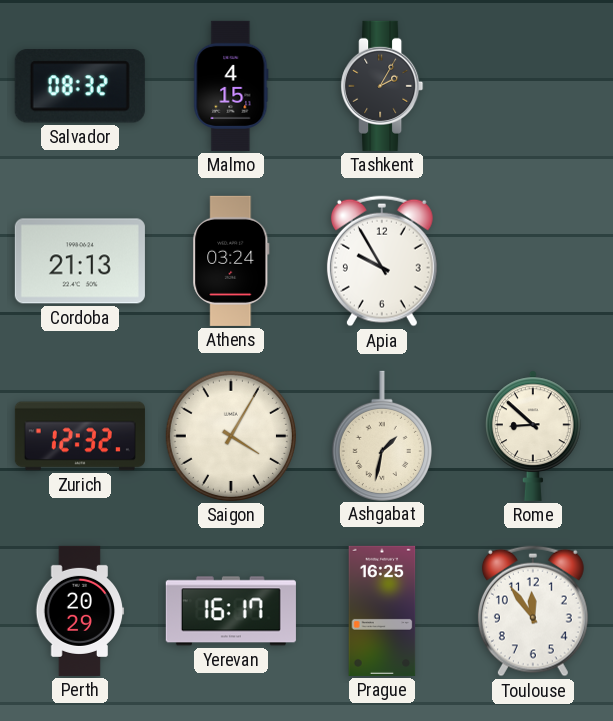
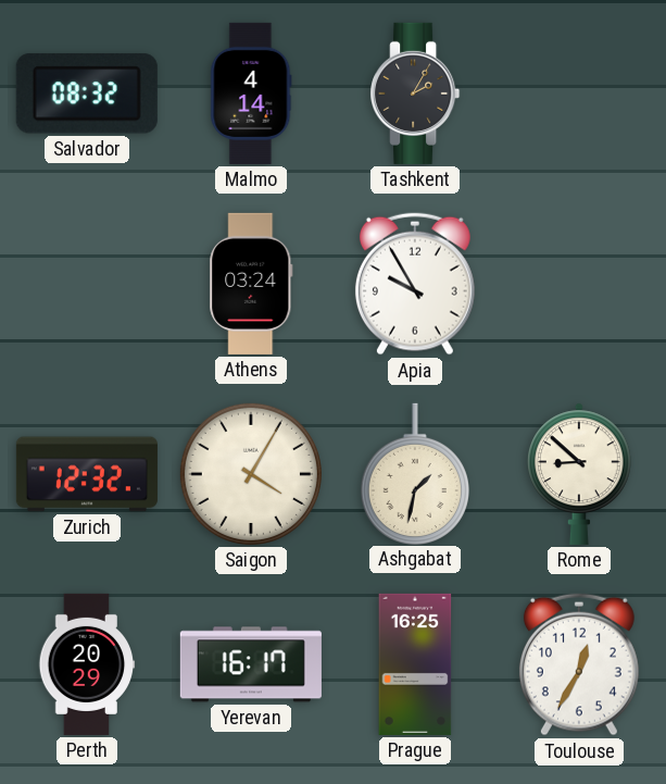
Malmo: 4:15 -> 4:14 (251, 94)
Cordoba: 21:13 -> none (80, 261)
Toulouse: 11:54 -> 12:35 (579, 664)
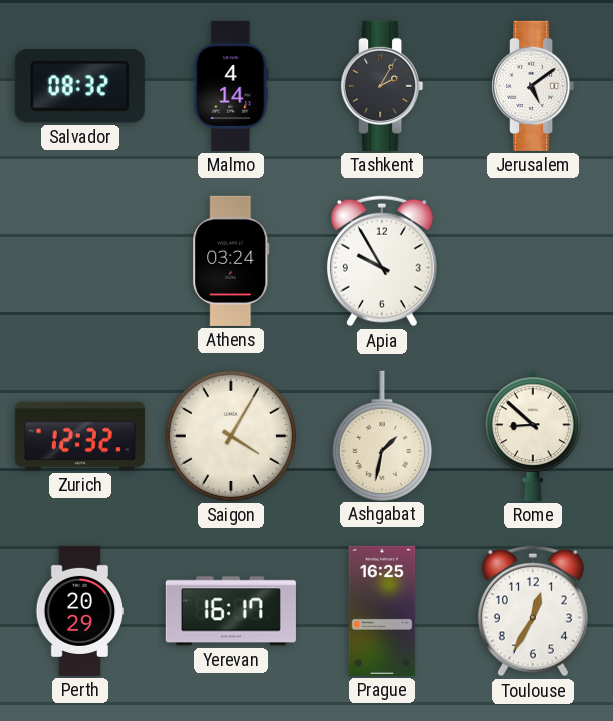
Jerusalem: none -> 5:09 (533, 86)
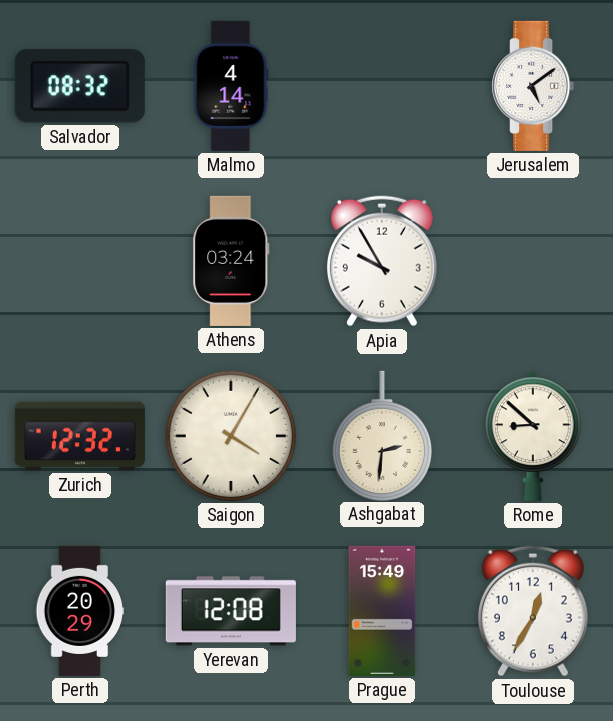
Tashkent: 2:05 -> none (382, 86)
Ashgabat: 1:32 -> 2:31 (382, 435)
Yerevan: 16:17 -> 12:08 (231, 611)
Prague: 16:25 -> 15:49 (382, 611)
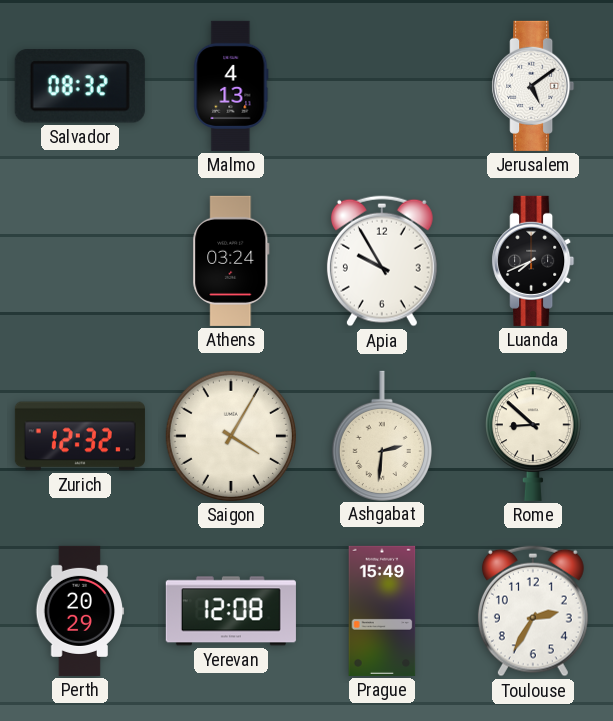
Malmo: 4:14 -> 4:13 (231, 86)
Luanda: none -> 7:41 (533, 261)
Toulouse: 12:35 -> 2:35 (533, 611)
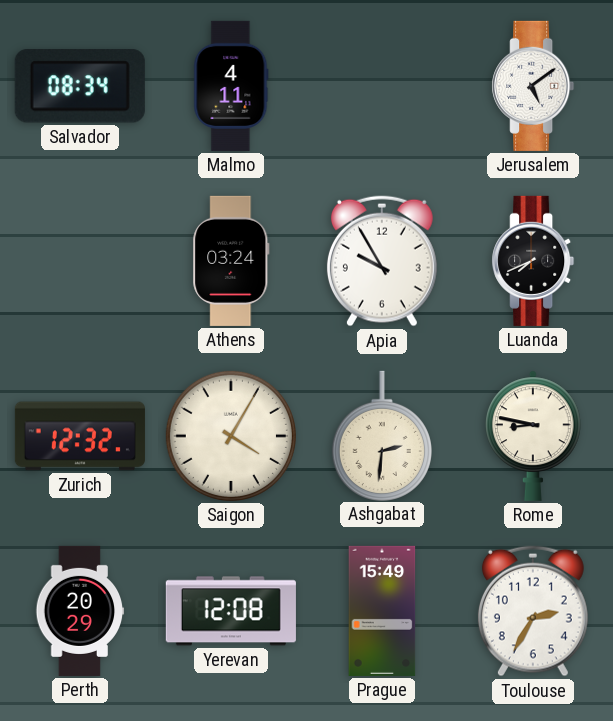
Salvador: 08:32 -> 08:34 (80, 86)
Malmo: 4:13 -> 4:11 (231, 86)
Rome: 8:52 -> 8:47 (534, 436)
